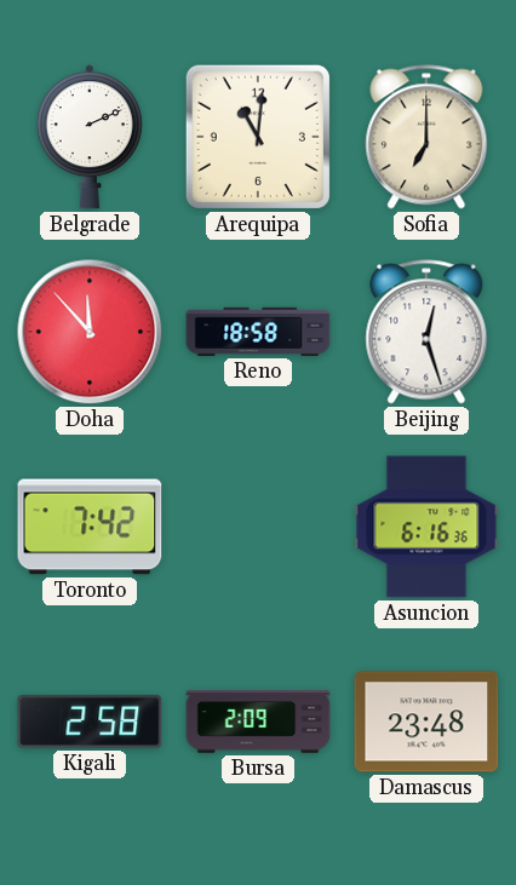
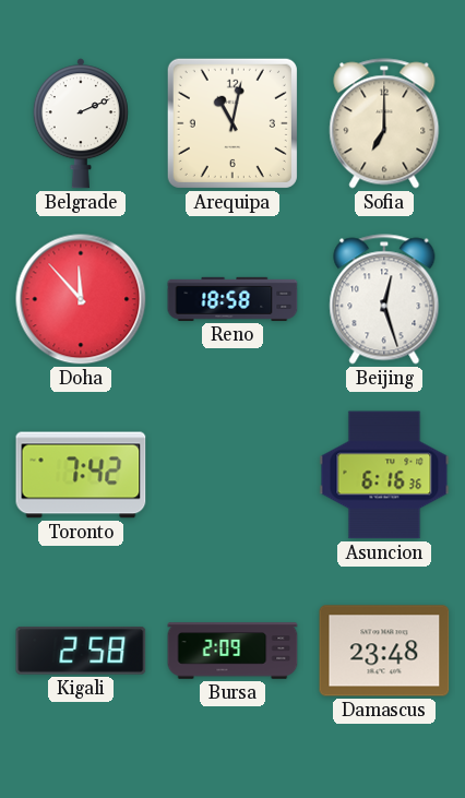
Arequipa: 11:01 -> 11:02 (233, 123)
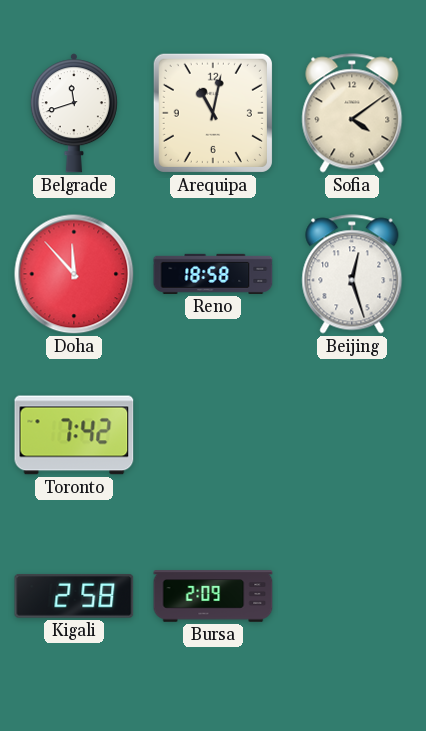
Belgrade: 2:11 -> 11:42 (74, 113)
Sofia: 7:00 -> 4:09 (352, 113)
Asuncion: 6:16 -> none (384, 475)
Damascus: 23:48 -> none (384, 651)
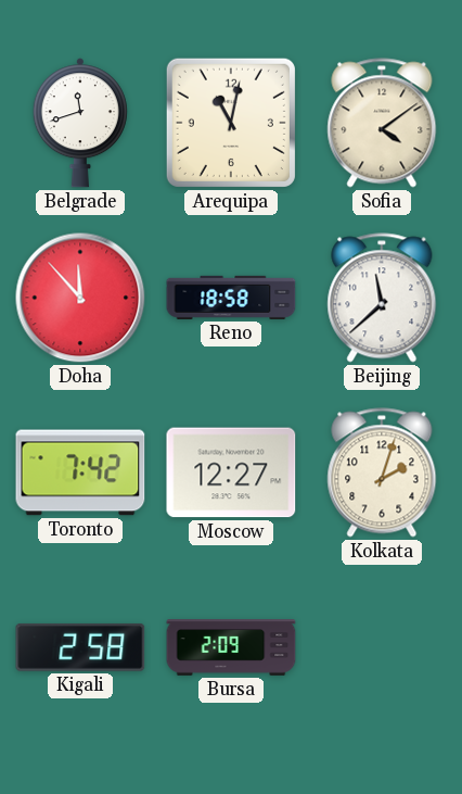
Beijing: 12:27 -> 11:38 (382, 298)
Moscow: none -> 12:27 (231, 472)
Kolkata: none -> 2:03 (382, 472)
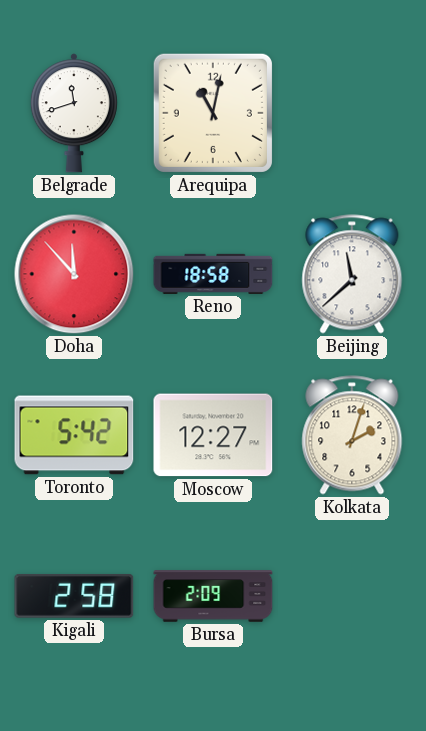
Sofia: 4:09 -> none (382, 123)
Toronto: 7:42 -> 5:42 (74, 435)
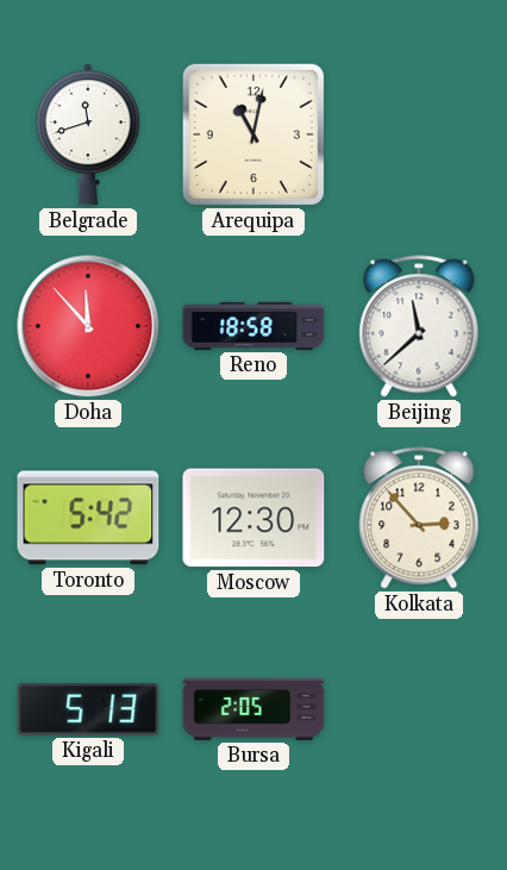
Moscow: 12:27 -> 12:30 (253, 518)
Kolkata: 2:03 -> 2:53 (419, 518)
Kigali: 2:58 -> 5:13 (88, 709)
Bursa: 2:09 -> 2:05 (253, 709)
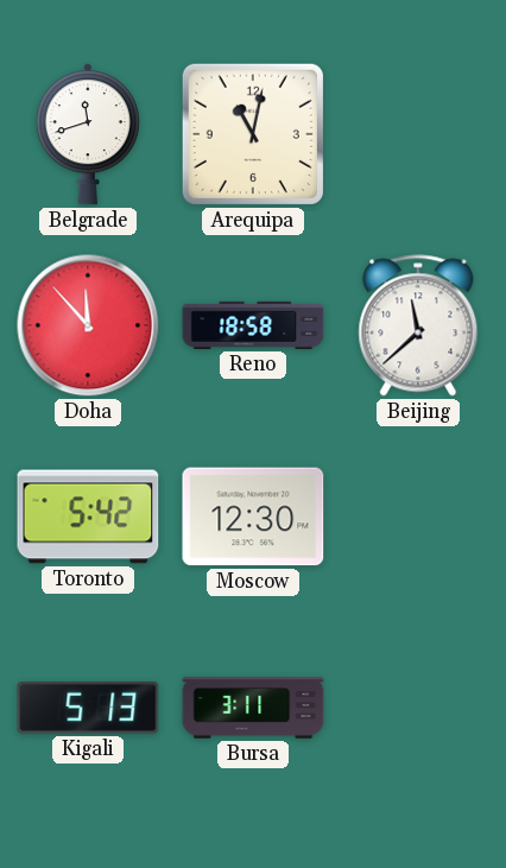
Kolkata: 2:53 -> none (419, 518)
Bursa: 2:05 -> 3:11 (253, 708)
